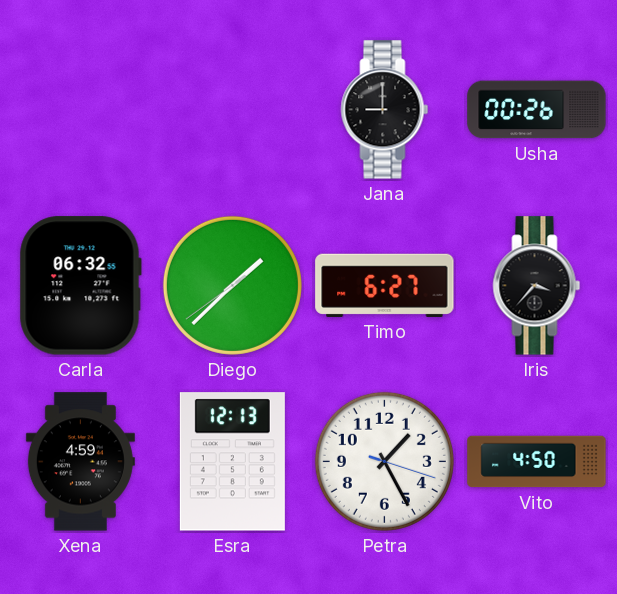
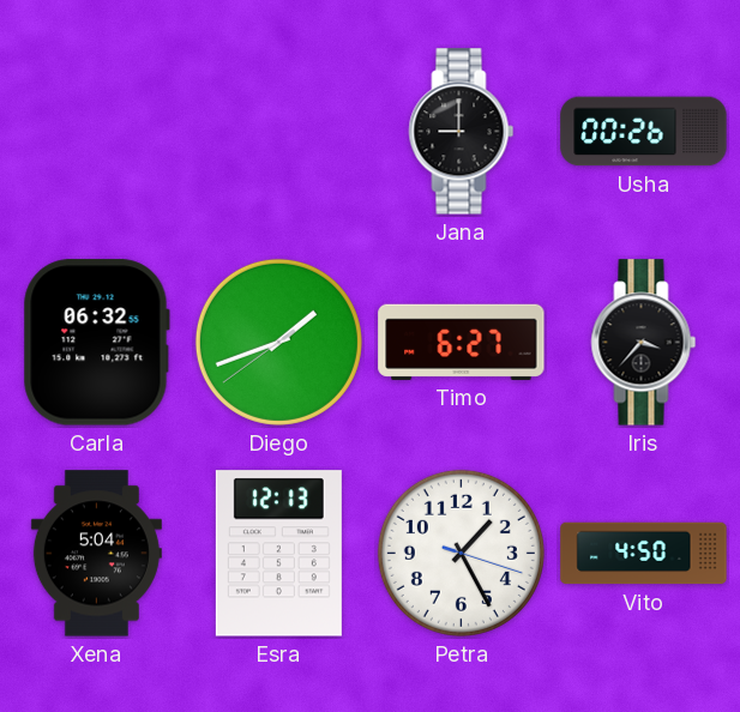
Diego: 1:37 -> 1:41 (278, 342)
Xena: 4:59 -> 5:04 (96, 554)
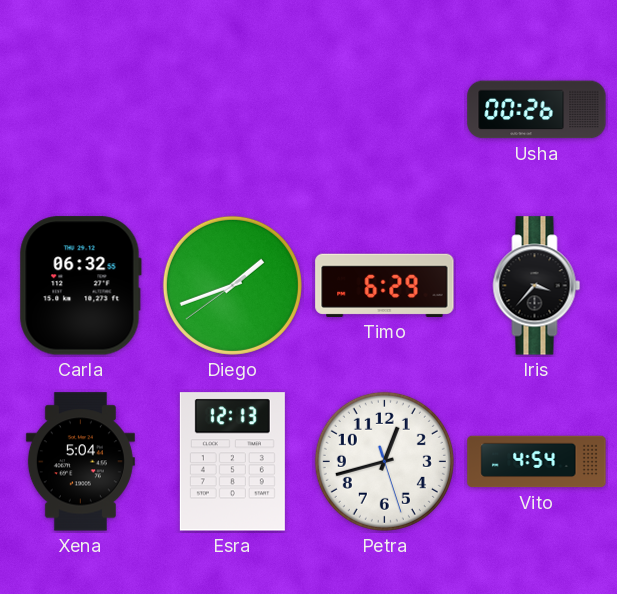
Jana: 9:00 -> none (462, 132)
Timo: 6:27 -> 6:29 (385, 285)
Petra: 1:25 -> 12:42 (384, 461)
Vito: 4:50 -> 4:54 (537, 462)
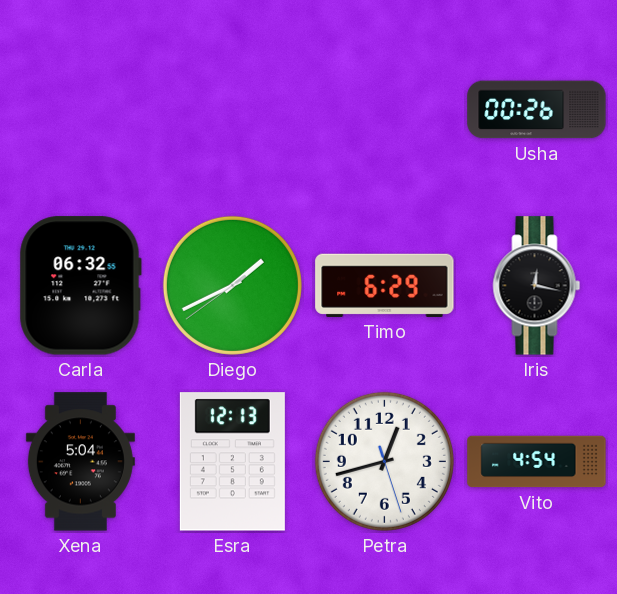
Diego: 1:41 -> 1:40 (232, 285)
Iris: 3:37 -> 12:17 (537, 286)
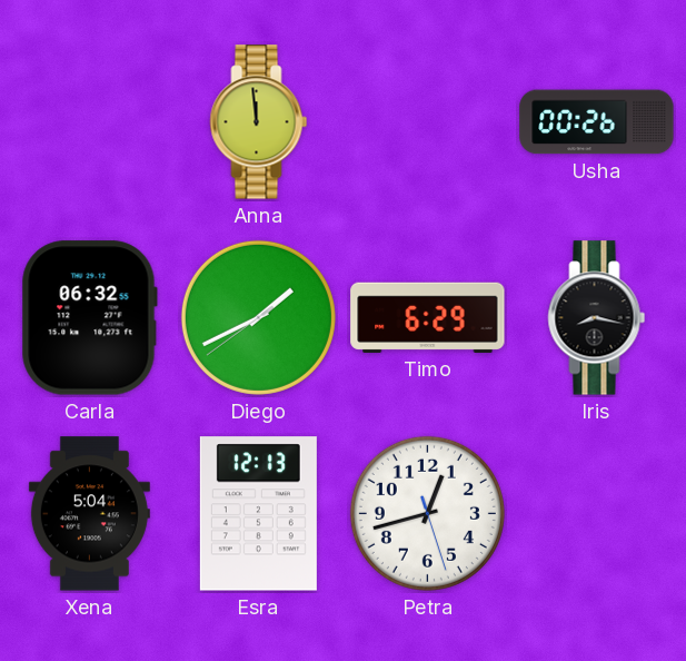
Anna: none -> 11:59 (259, 122)
Iris: 12:17 -> 8:17 (597, 318)
Vito: 4:54 -> none (537, 462)
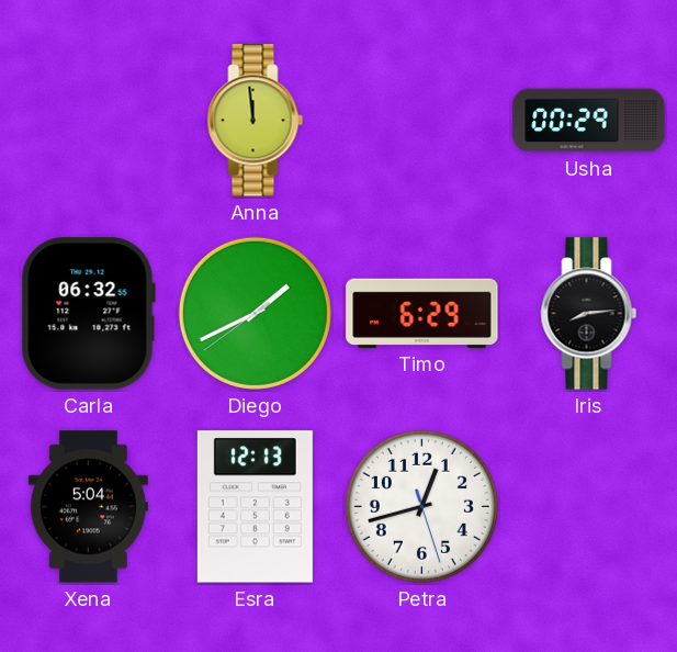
Usha: 00:26 -> 00:29 (589, 121)
Iris: 8:17 -> 8:14 (589, 314)
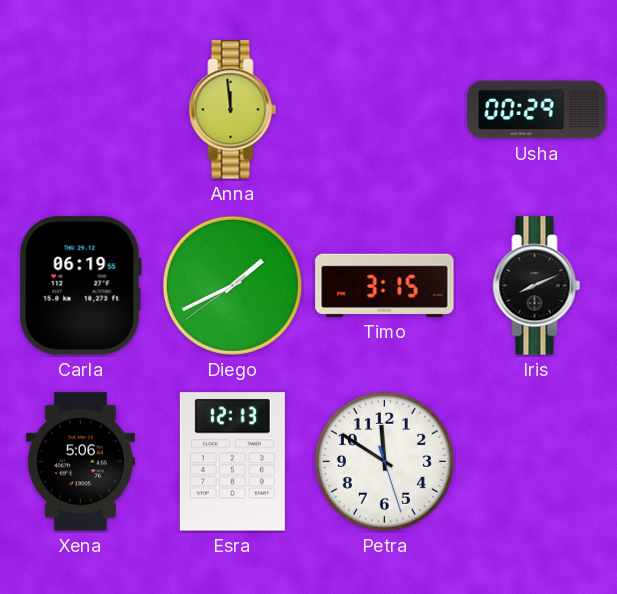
Carla: 06:32 -> 06:19 (80, 286)
Timo: 6:29 -> 3:15 (385, 285)
Iris: 8:14 -> 8:11 (537, 286)
Xena: 5:04 -> 5:06 (80, 462)
Petra: 12:42 -> 11:50 (384, 461)
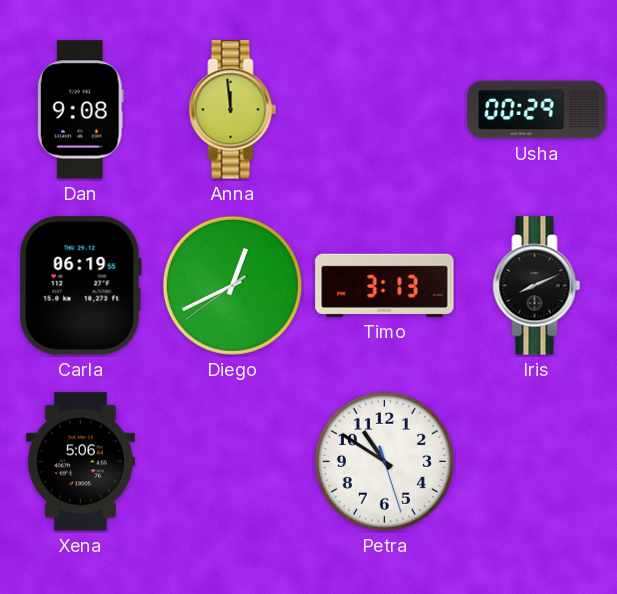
Dan: none -> 9:08 (80, 110)
Diego: 1:40 -> 12:40 (232, 285)
Timo: 3:15 -> 3:13 (385, 285)
Esra: 12:13 -> none (232, 462)
Petra: 11:50 -> 10:50 (384, 461)
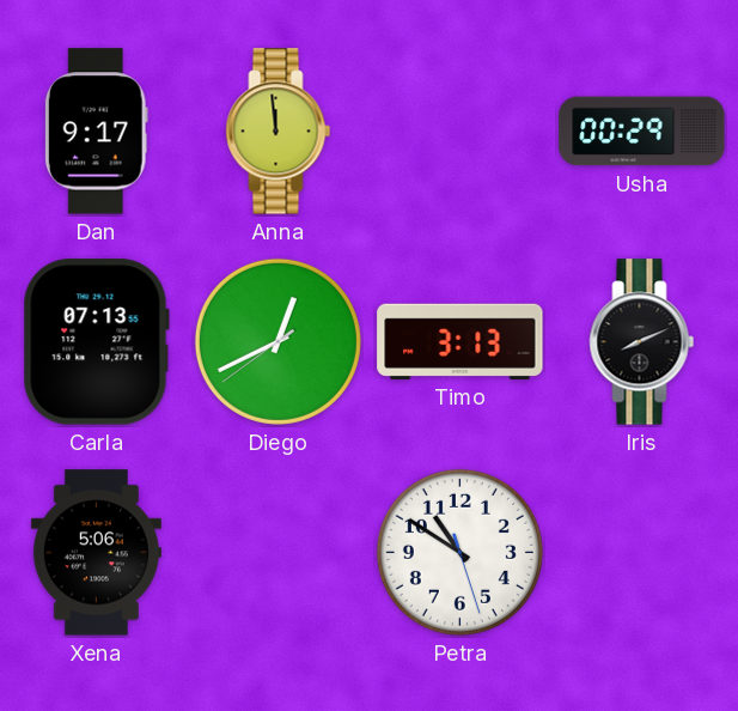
Dan: 9:08 -> 9:17 (96, 132)
Carla: 06:19 -> 07:13 (96, 342)
